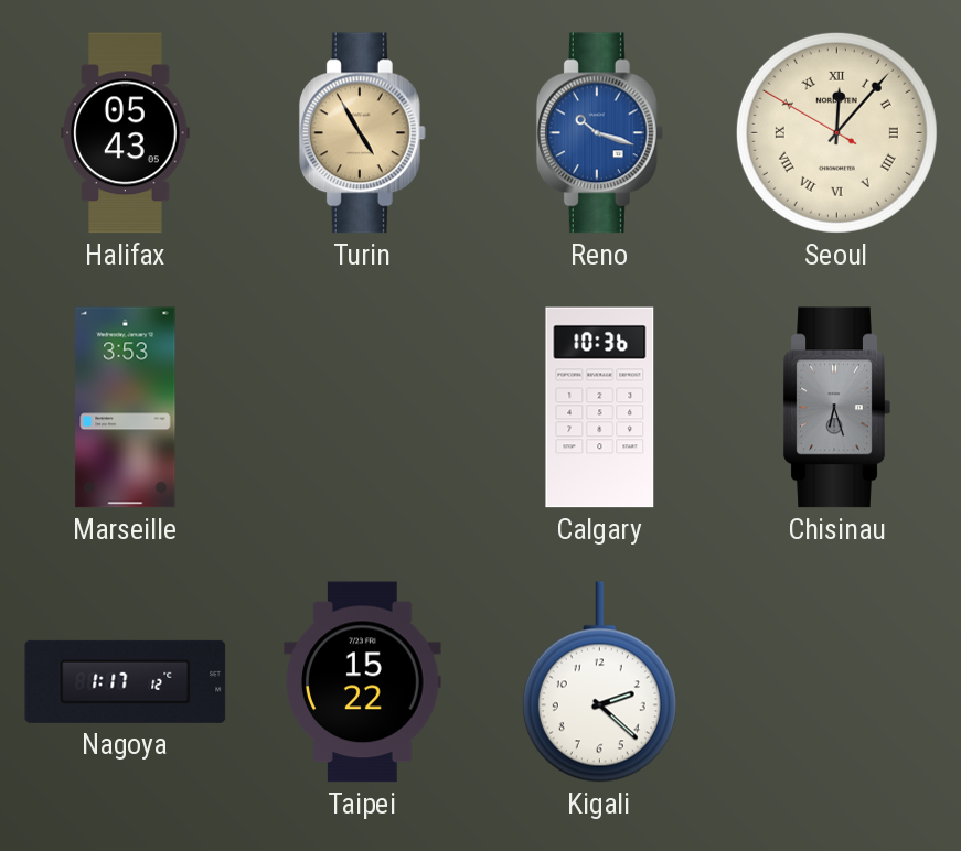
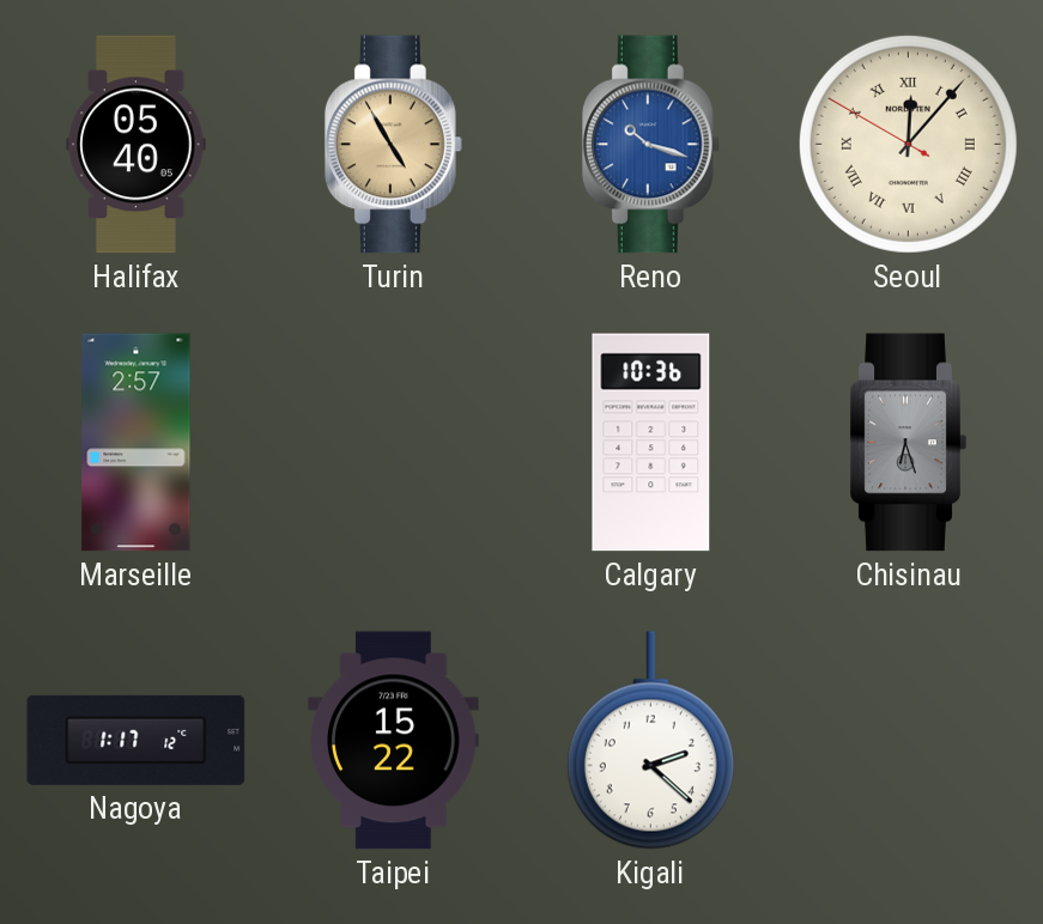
Halifax: 05:43 -> 05:40 (137, 145)
Marseille: 3:53 -> 2:57 (137, 443)
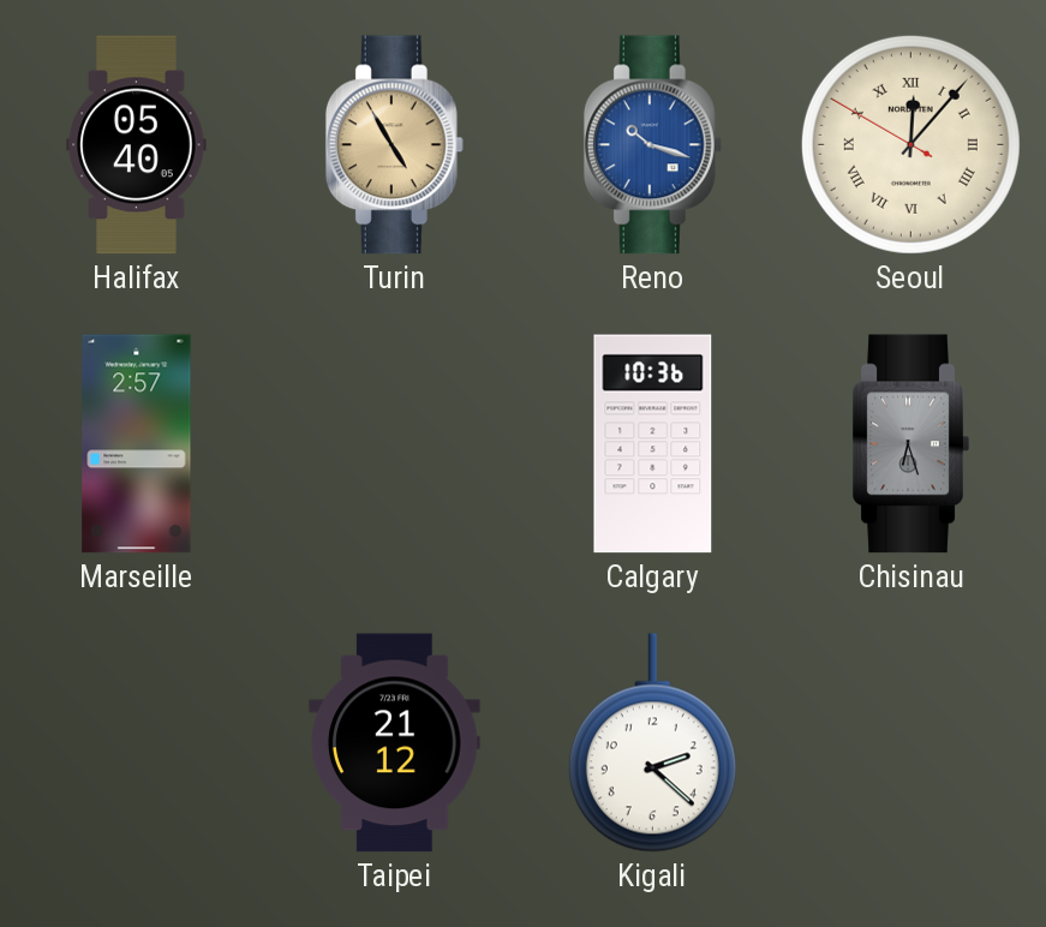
Nagoya: 1:17 -> none (137, 740)
Taipei: 15:22 -> 21:12 (395, 743)
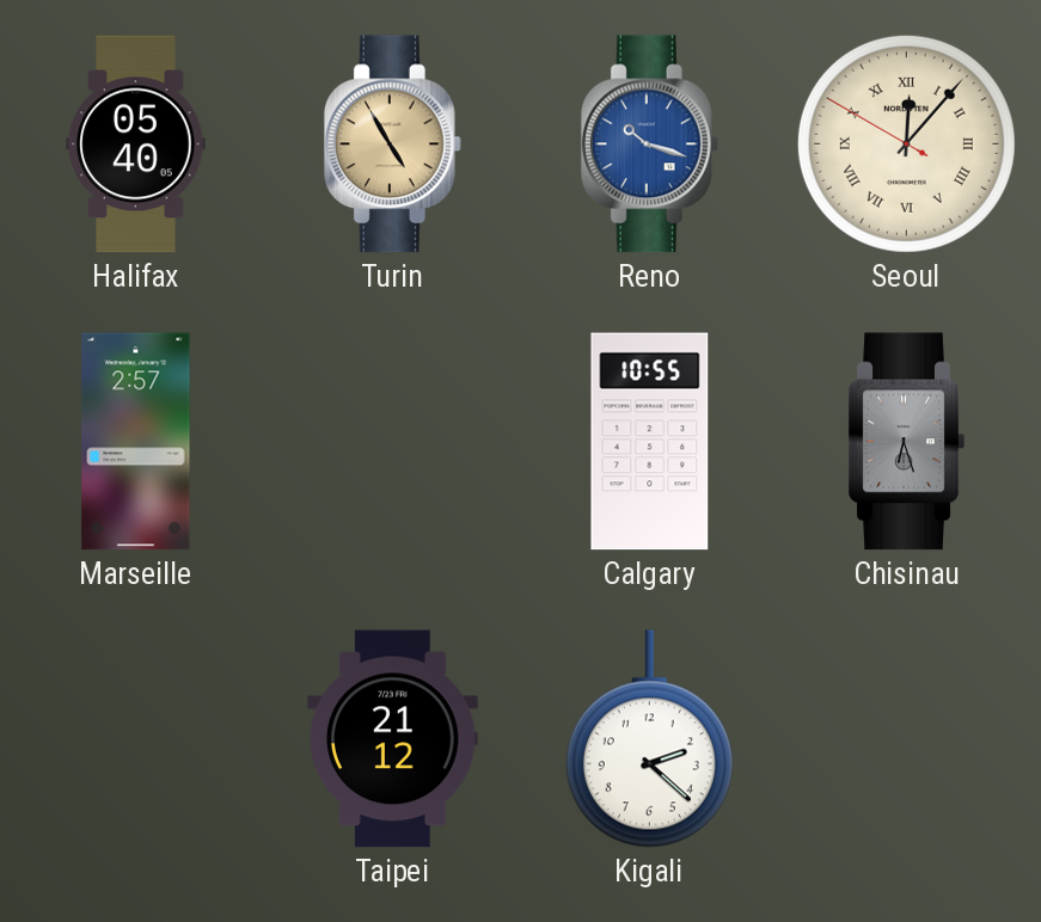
Calgary: 10:36 -> 10:55 (650, 442)
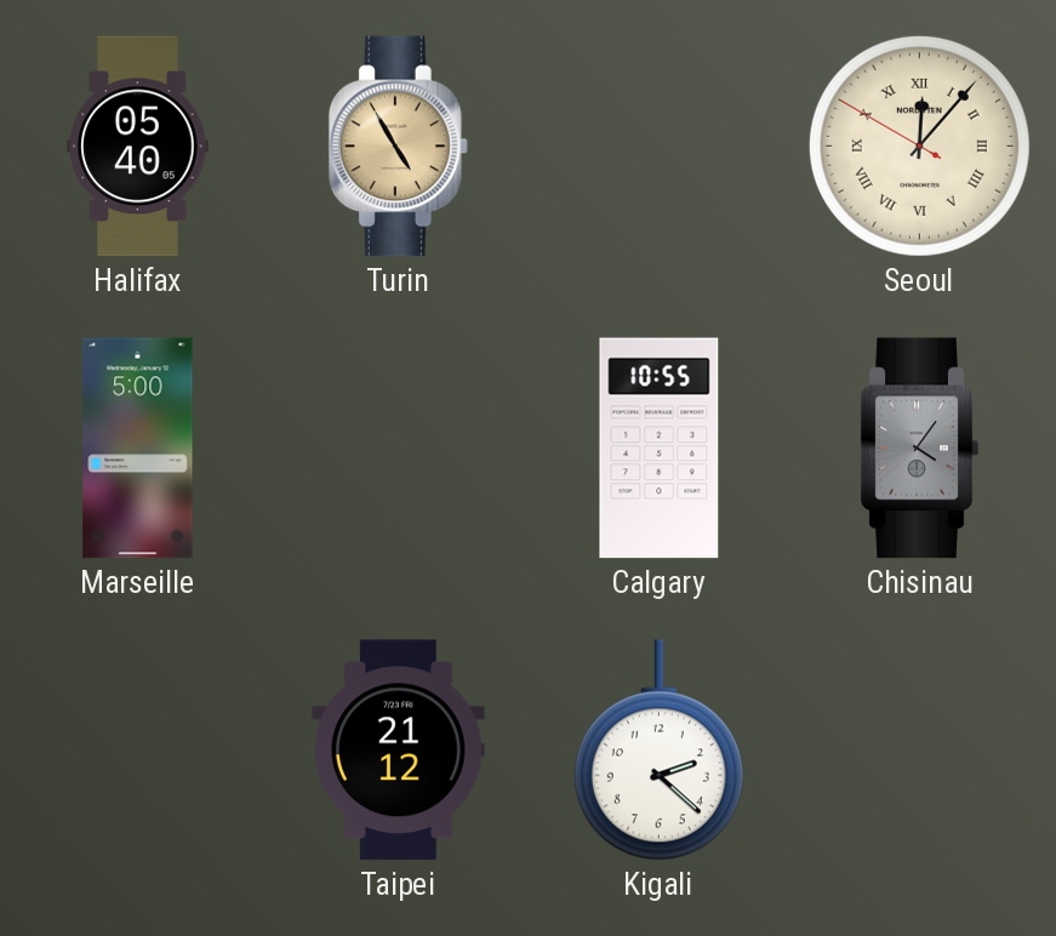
Reno: 10:18 -> none (649, 145)
Marseille: 2:57 -> 5:00 (138, 449)
Chisinau: 6:27 -> 4:06 (919, 449)
